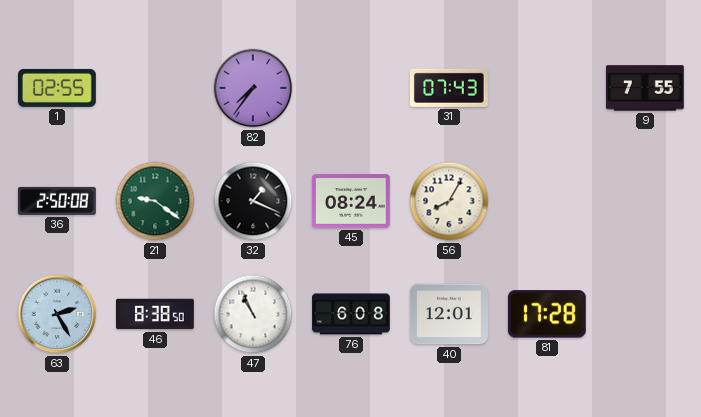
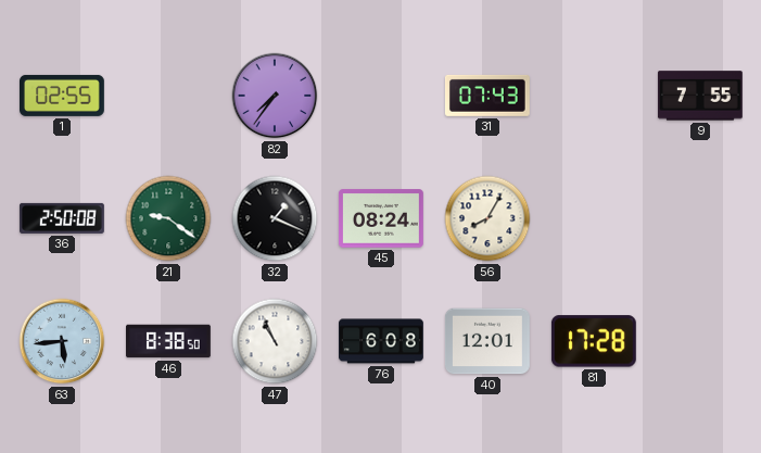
63: 2:25 -> 5:44 (62, 341)
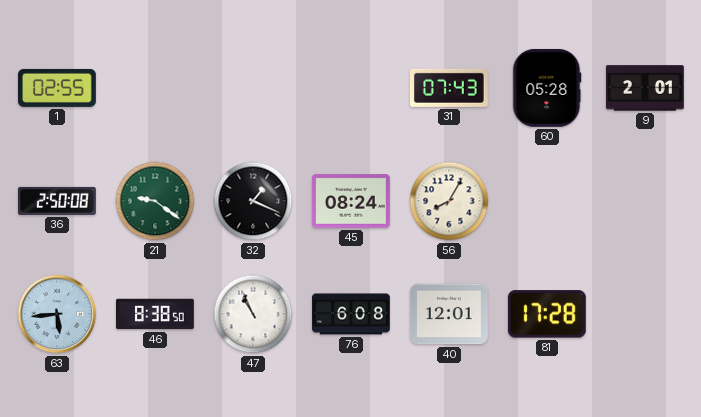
82: 7:36 -> none (275, 96)
60: none -> 05:28 (547, 88)
9: 7:55 -> 2:01 (645, 88)
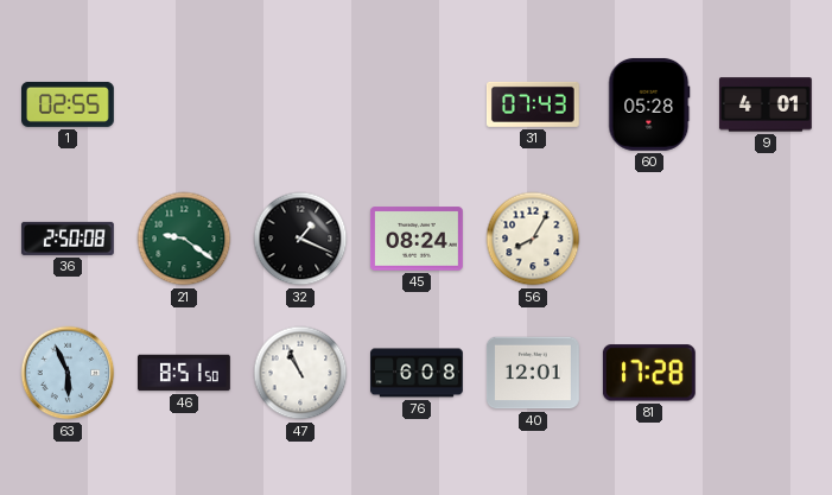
9: 2:01 -> 4:01 (766, 104)
63: 5:44 -> 5:56 (68, 373)
46: 8:38 -> 8:51 (185, 373)
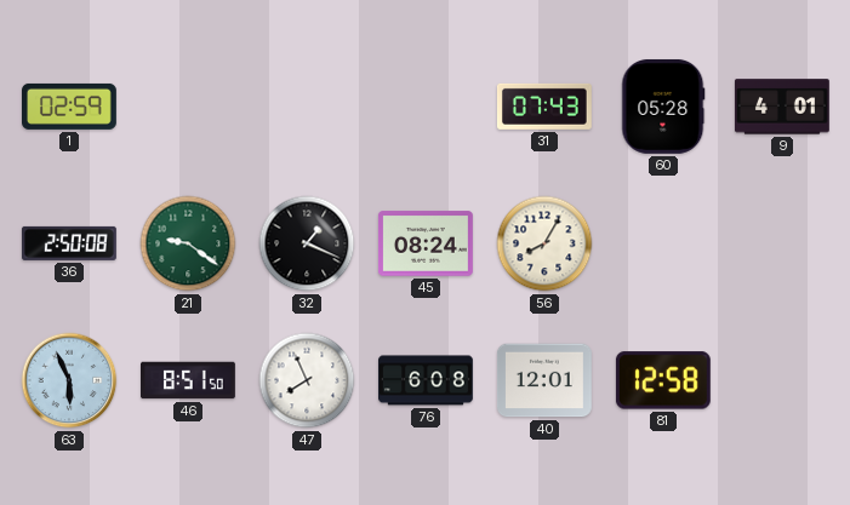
1: 02:55 -> 02:59 (70, 107)
47: 10:56 -> 7:56 (307, 380)
81: 17:28 -> 12:58 (663, 380)
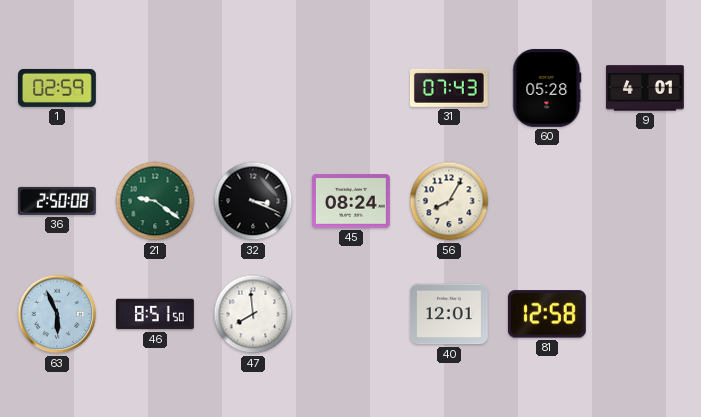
32: 1:19 -> 3:19 (253, 201)
47: 7:56 -> 7:59 (253, 314)
76: 6:08 -> none (427, 380)
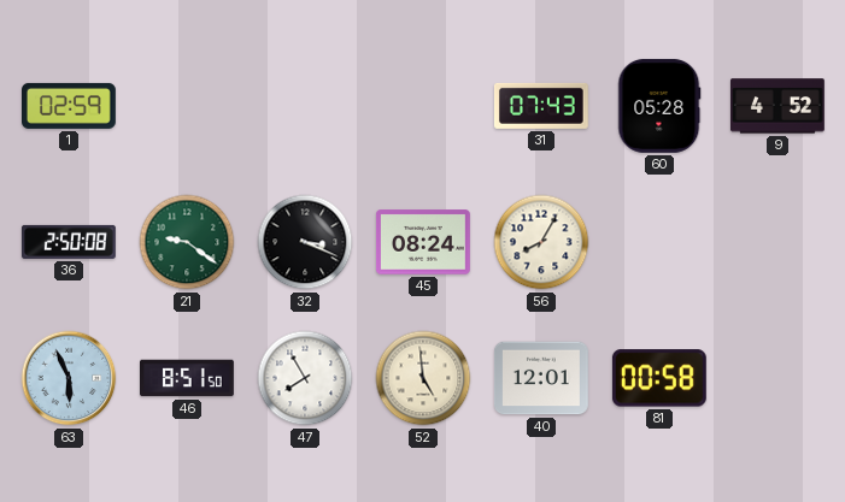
9: 4:01 -> 4:52 (777, 106)
47: 7:59 -> 7:55 (305, 378)
52: none -> 4:59 (423, 378)
81: 12:58 -> 00:58 (659, 378)
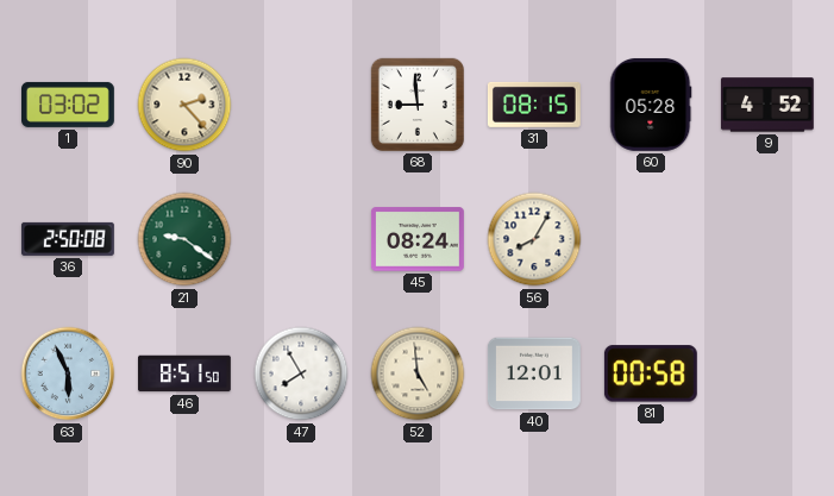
1: 02:59 -> 03:02 (69, 105)
90: none -> 2:23 (184, 105)
68: none -> 8:59 (418, 105)
31: 07:43 -> 08:15 (534, 105)
32: 3:19 -> none (305, 242)
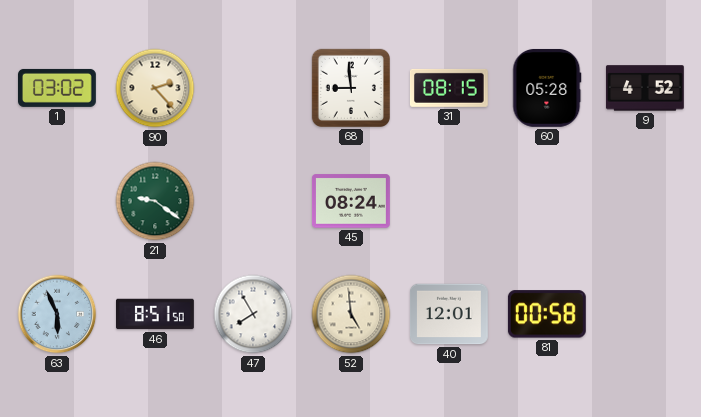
36: 2:50 -> none (68, 239)
56: 8:05 -> none (534, 239)
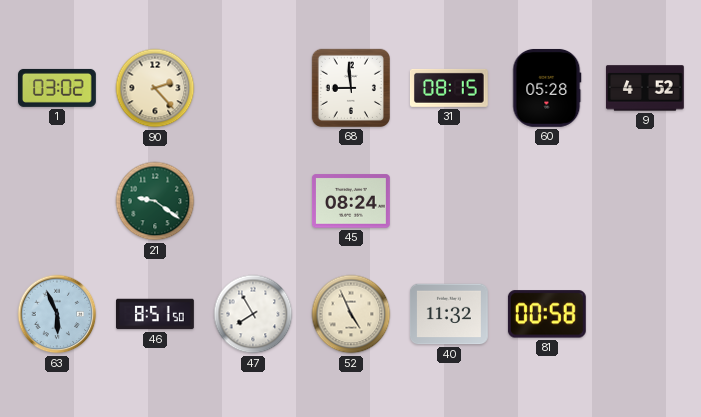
52: 4:59 -> 4:56 (351, 314)
40: 12:01 -> 11:32 (449, 314)
